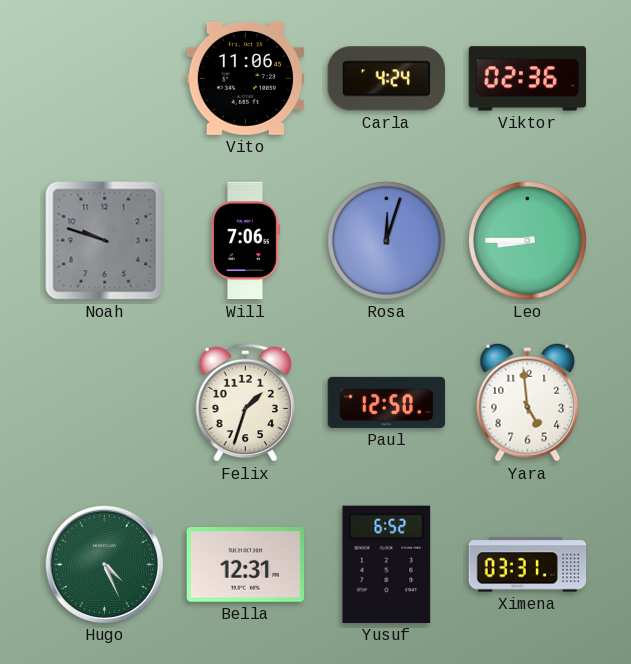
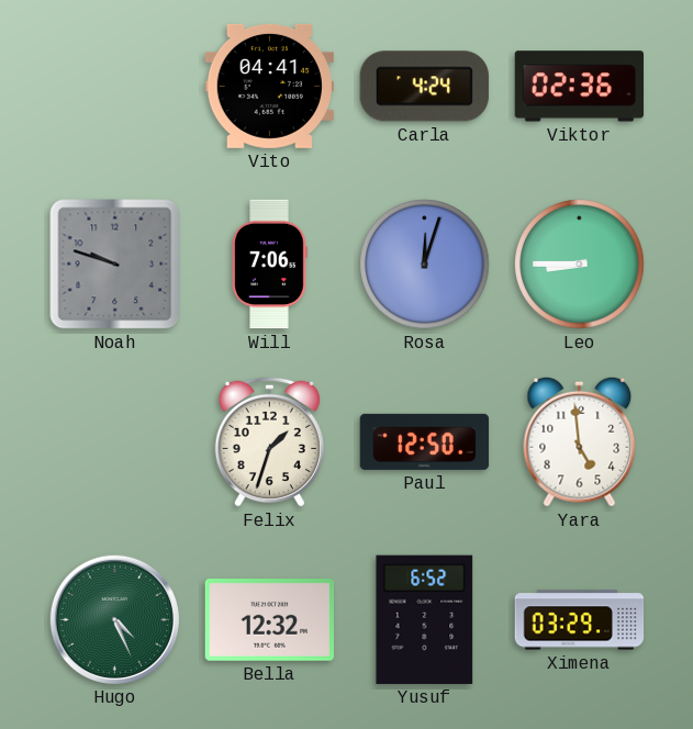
Vito: 11:06 -> 04:41 (269, 86)
Bella: 12:31 -> 12:32 (269, 620)
Ximena: 03:31 -> 03:29 (580, 620)
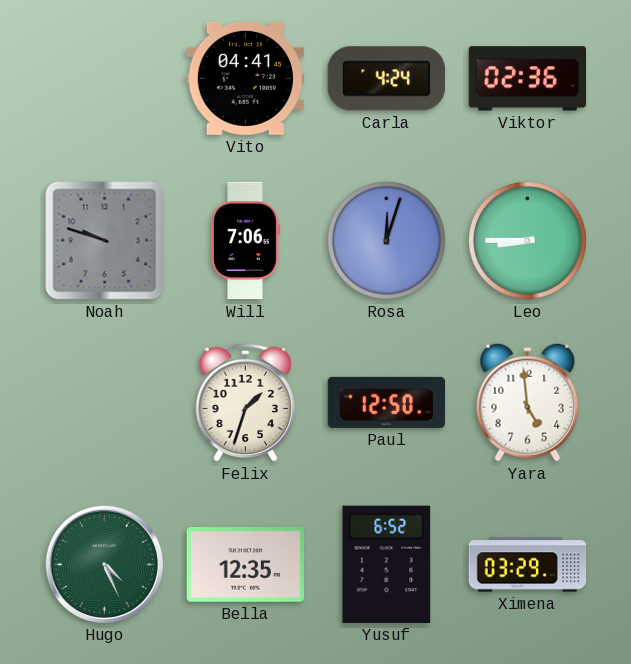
Bella: 12:32 -> 12:35 (245, 565)
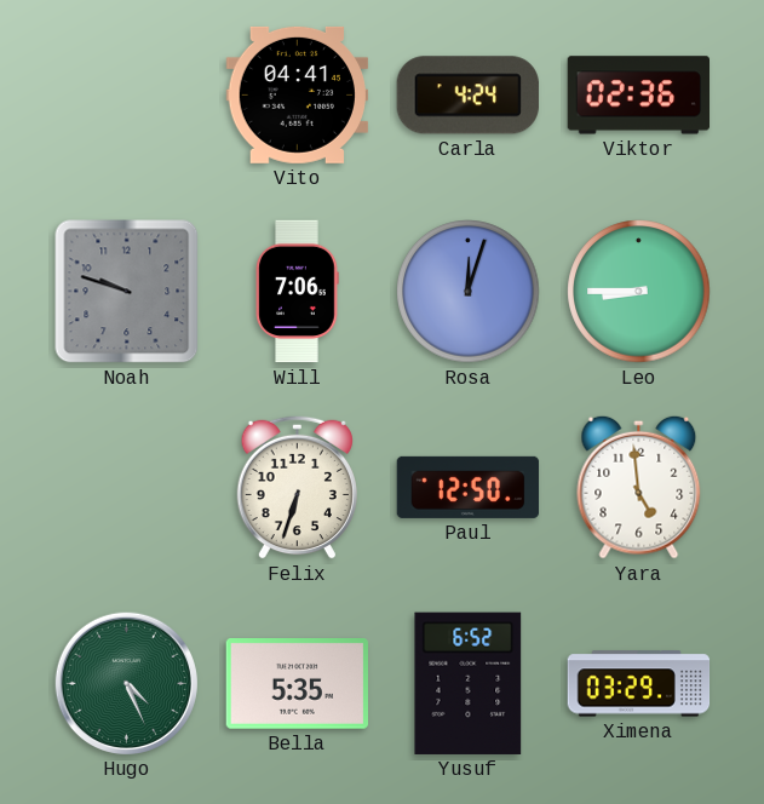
Felix: 1:33 -> 6:33 (297, 487)
Bella: 12:35 -> 5:35 (297, 684)
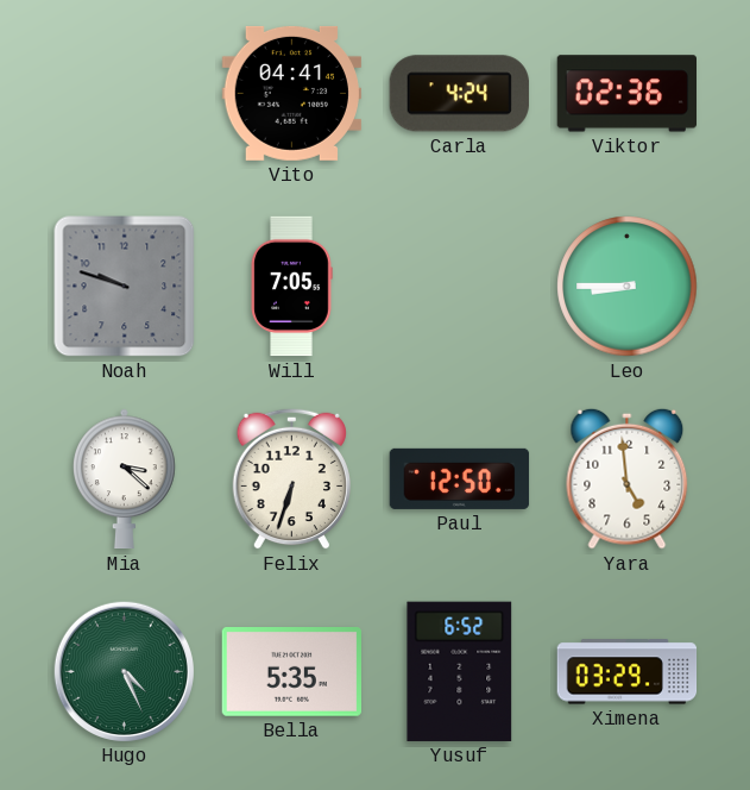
Will: 7:06 -> 7:05 (291, 287)
Rosa: 12:03 -> none (469, 292)
Mia: none -> 3:22 (125, 479)
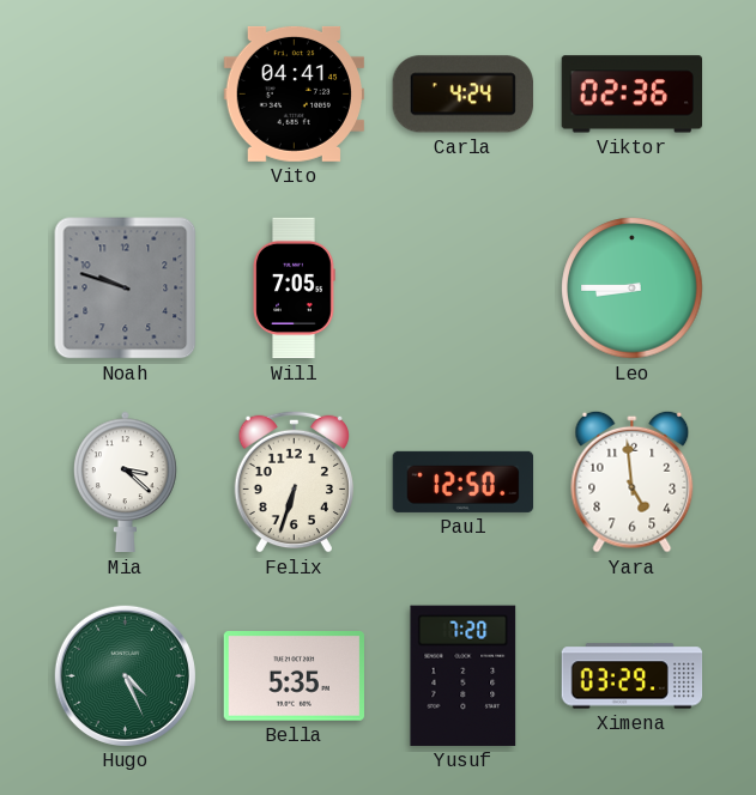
Yusuf: 6:52 -> 7:20 (464, 675)
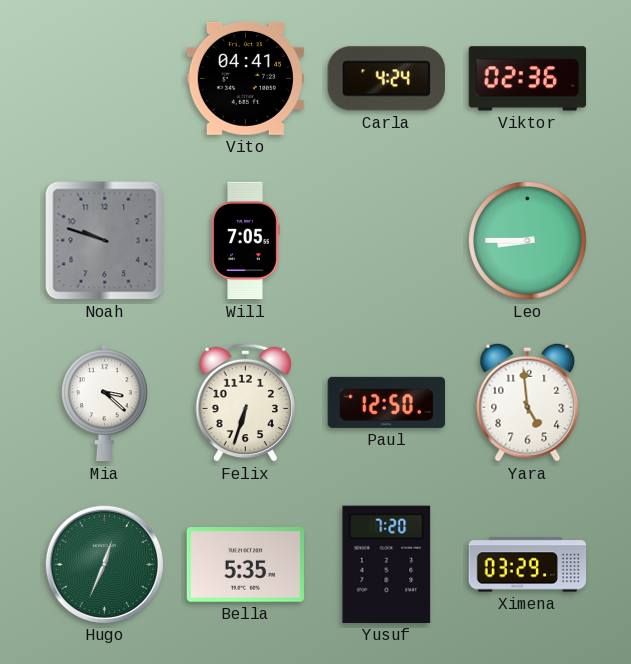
Hugo: 4:26 -> 12:34 (104, 564)
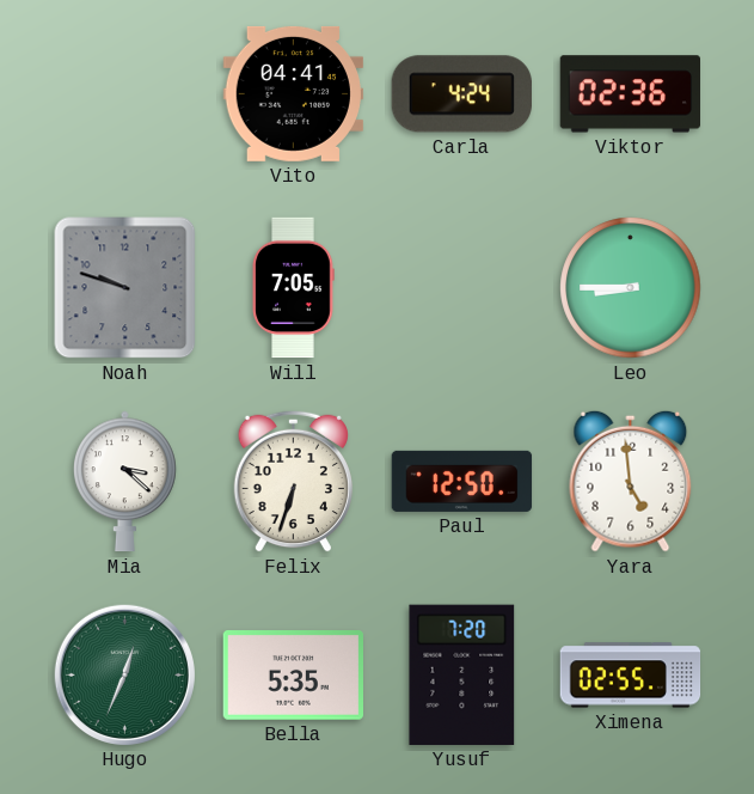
Ximena: 03:29 -> 02:55 (631, 676)
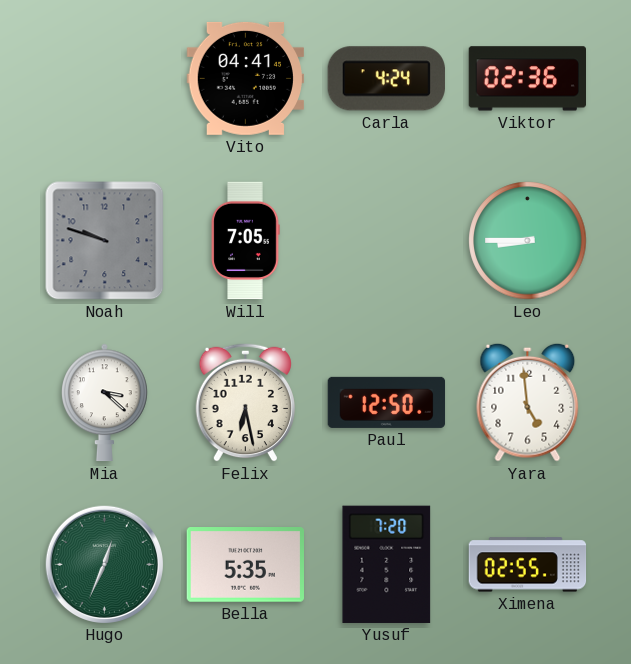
Felix: 6:33 -> 6:28 (245, 402)
